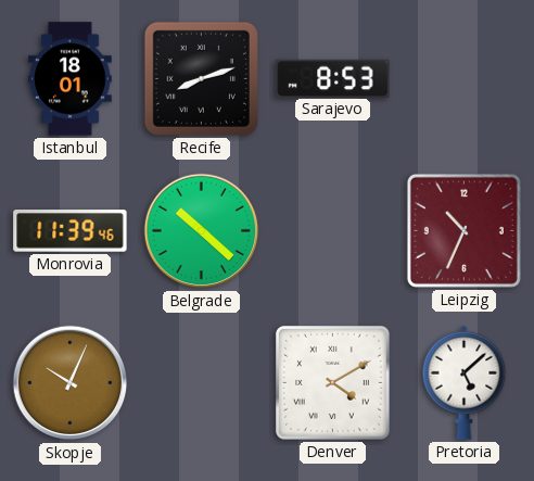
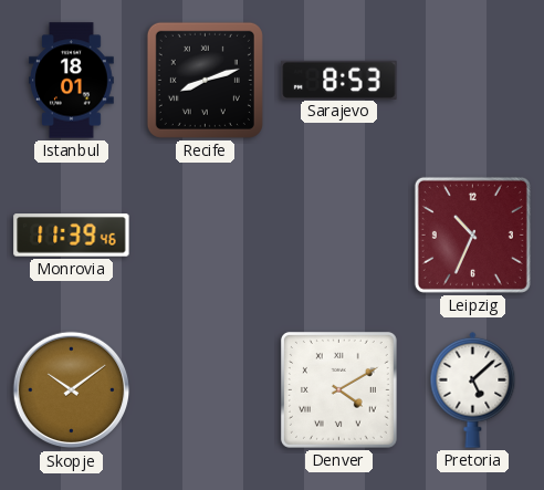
Belgrade: 10:22 -> none (202, 231)
Skopje: 10:04 -> 10:09 (72, 390)
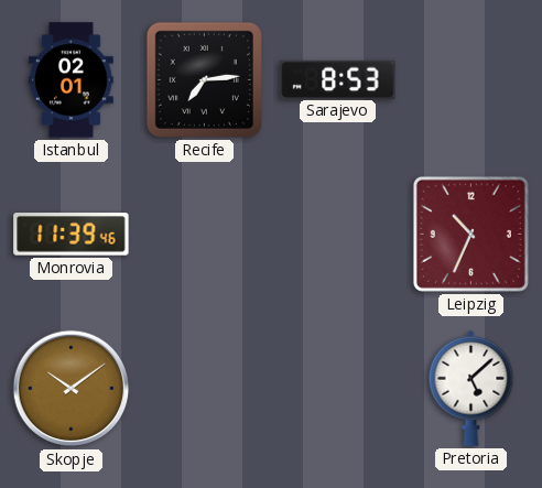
Istanbul: 18:01 -> 02:01 (72, 80)
Recife: 8:12 -> 7:14 (204, 79)
Denver: 4:10 -> none (338, 389)
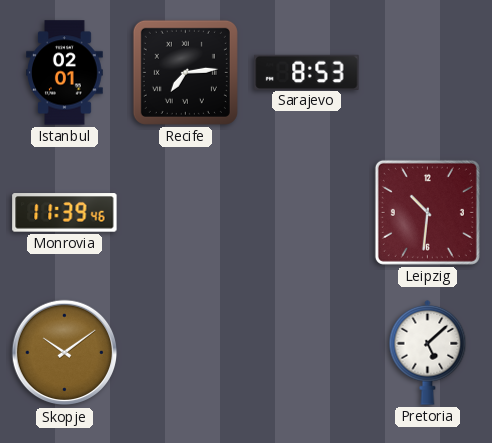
Leipzig: 10:34 -> 10:31 (427, 212)
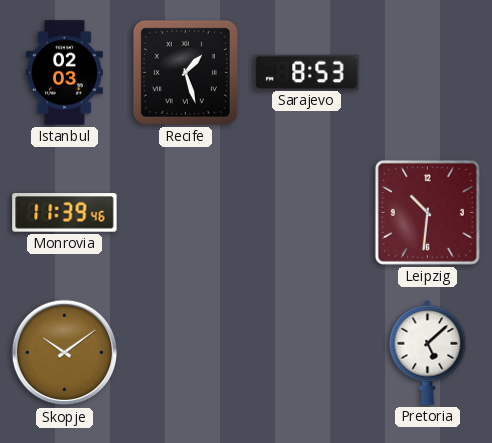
Istanbul: 02:01 -> 02:03 (65, 73)
Recife: 7:14 -> 1:27 (185, 72)
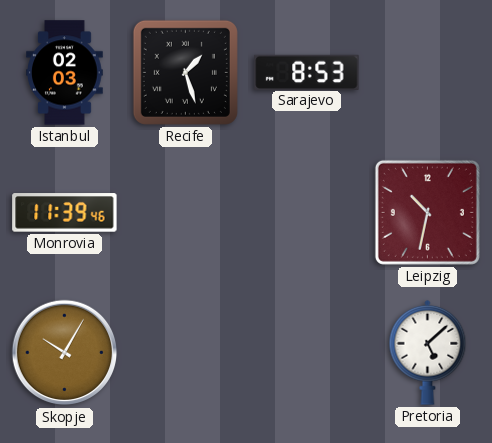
Leipzig: 10:31 -> 10:32 (427, 212)
Skopje: 10:09 -> 10:05 (65, 353)
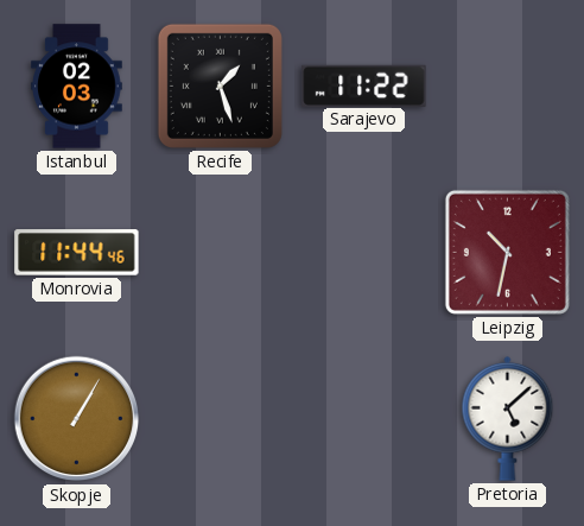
Sarajevo: 8:53 -> 11:22 (364, 85)
Monrovia: 11:39 -> 11:44 (77, 253)
Skopje: 10:05 -> 1:05 (77, 419)
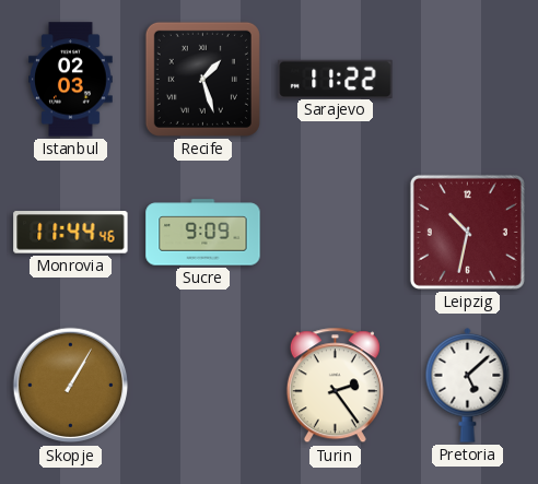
Sucre: none -> 9:09 (203, 233)
Turin: none -> 2:24 (335, 386)
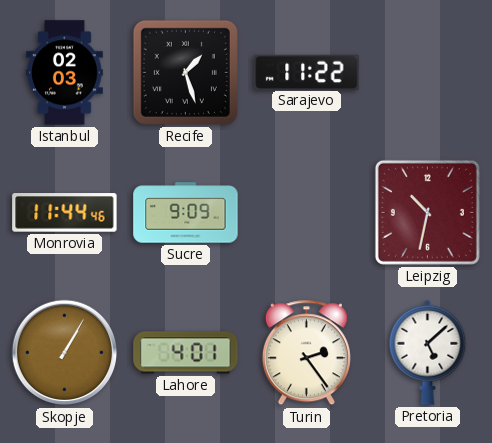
Lahore: none -> 4:01 (186, 353)
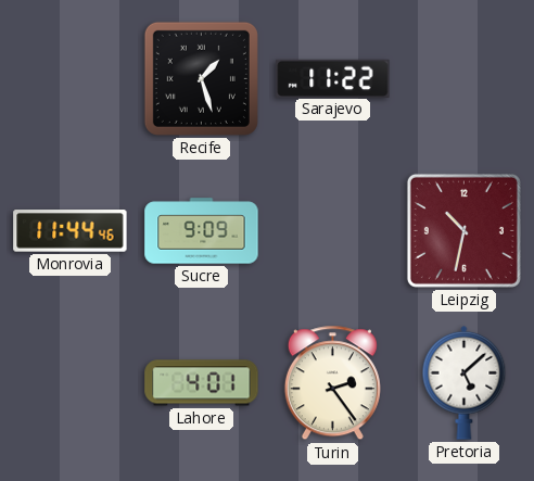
Istanbul: 02:03 -> none (65, 73)
Skopje: 1:05 -> none (65, 353)
